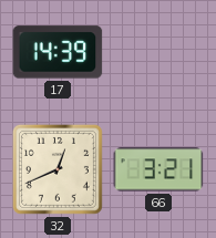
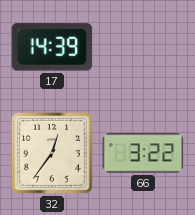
32: 12:41 -> 12:36 (52, 153)
66: 3:21 -> 3:22 (143, 153)
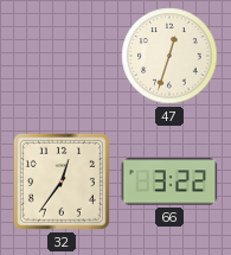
17: 14:39 -> none (52, 47)
47: none -> 12:33 (169, 56)
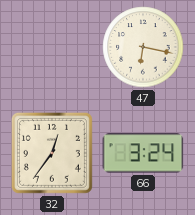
47: 12:33 -> 6:17 (143, 47)
66: 3:22 -> 3:24 (143, 153)
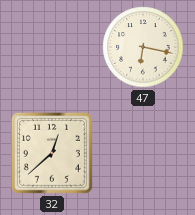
32: 12:36 -> 12:38 (52, 153)
66: 3:24 -> none (143, 153)
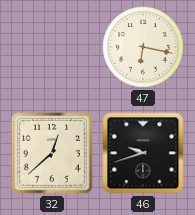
46: none -> 9:42 (143, 153)
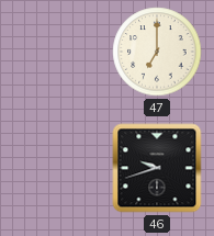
47: 6:17 -> 7:00 (157, 52)
32: 12:38 -> none (52, 153)
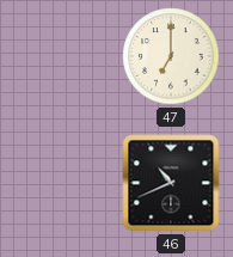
46: 9:42 -> 10:41 (171, 183)
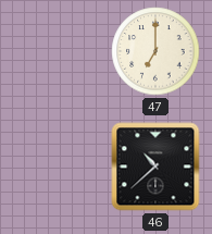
46: 10:41 -> 10:38 (155, 167)
